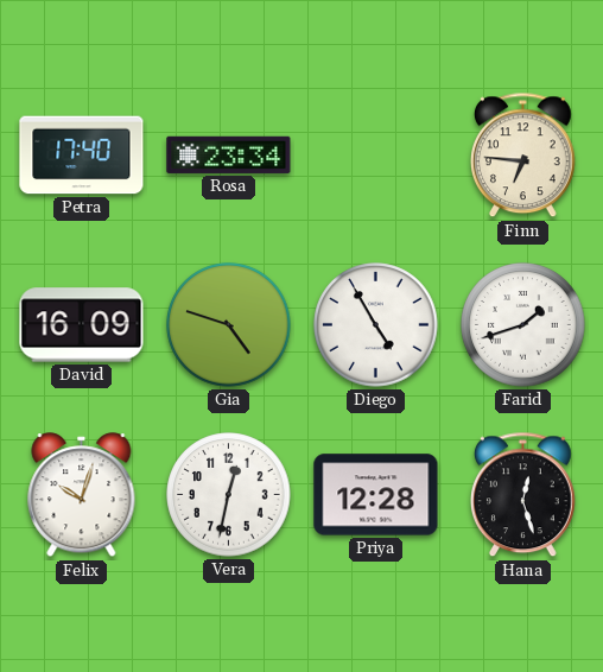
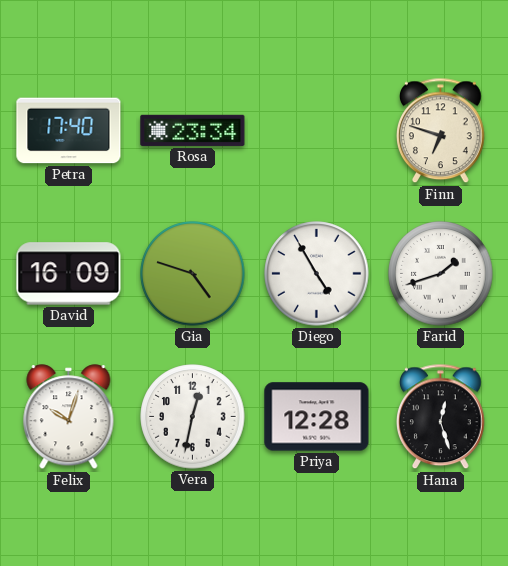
Finn: 6:46 -> 6:48 (441, 131)
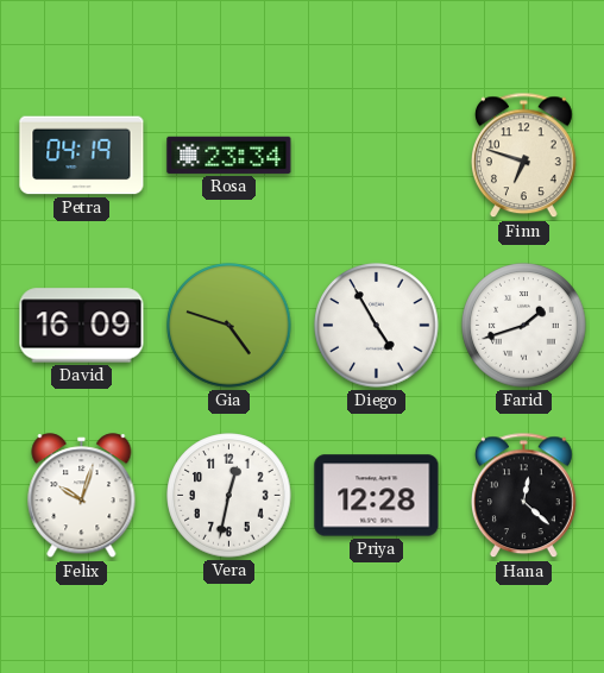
Petra: 17:40 -> 04:19 (82, 156)
Hana: 12:27 -> 12:22 (524, 496)
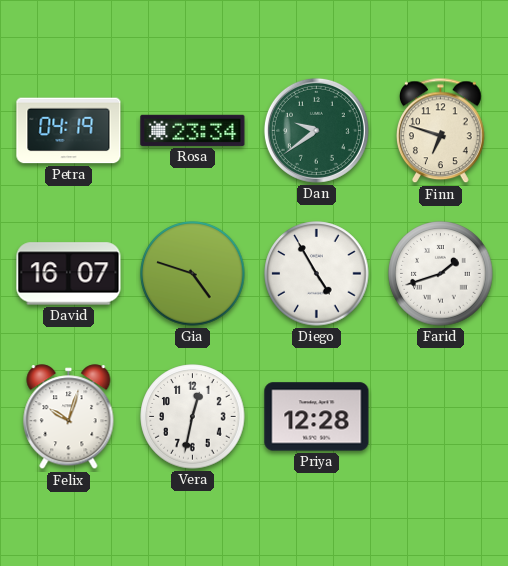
Dan: none -> 9:39 (316, 130)
David: 16:09 -> 16:07 (69, 274)
Hana: 12:22 -> none (524, 496)
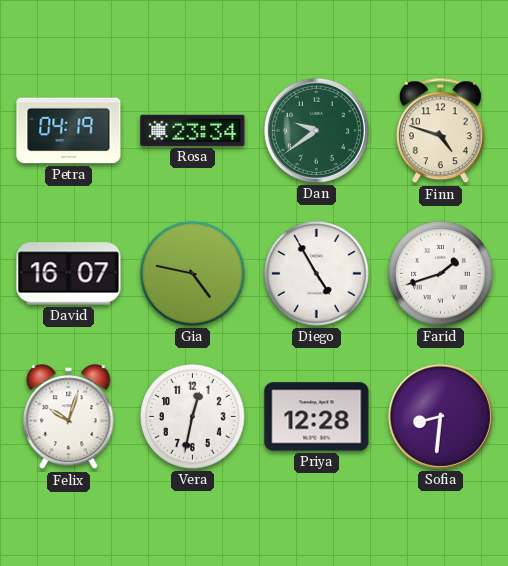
Finn: 6:48 -> 4:48 (441, 131)
Gia: 4:48 -> 4:47 (193, 274)
Sofia: none -> 8:31 (440, 416)
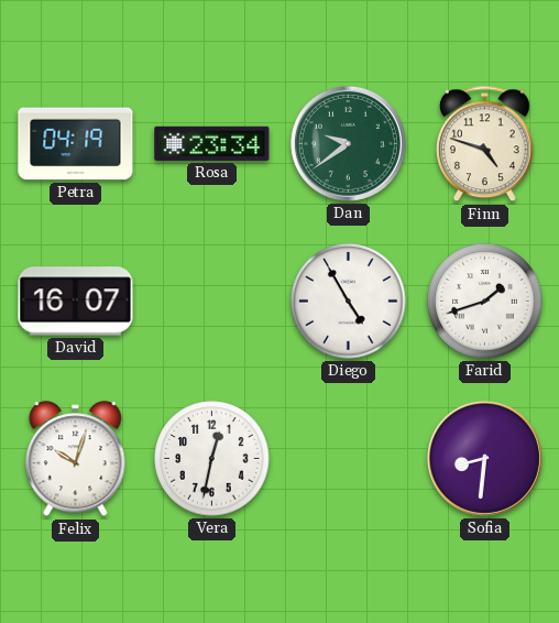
Gia: 4:47 -> none (193, 274)
Priya: 12:28 -> none (317, 417)
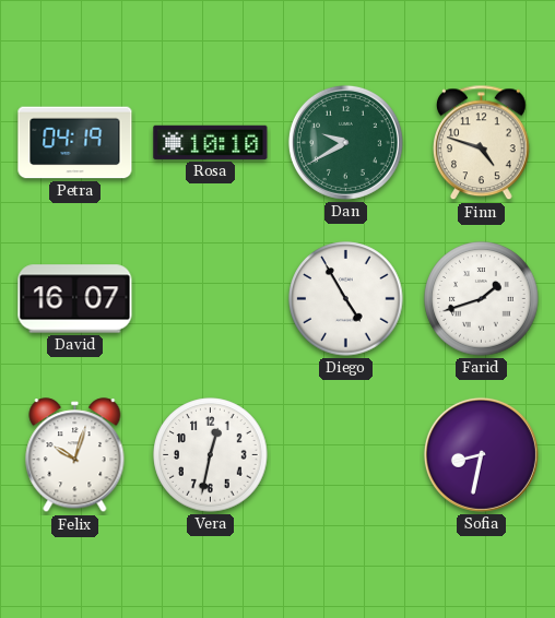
Rosa: 23:34 -> 10:10 (211, 142)
Dan: 9:39 -> 9:40 (345, 142)
Sofia: 8:31 -> 8:32 (481, 454)
